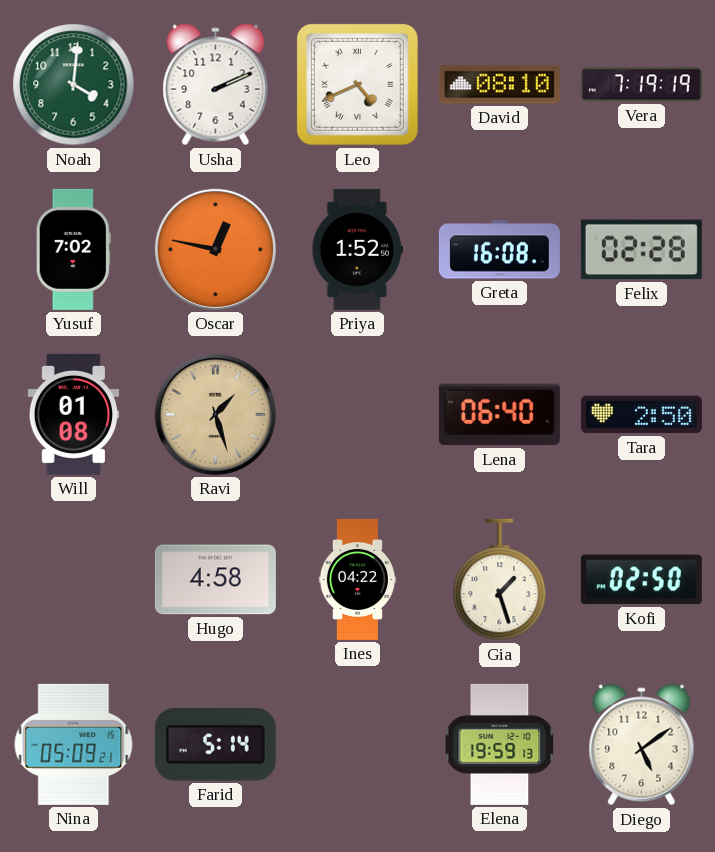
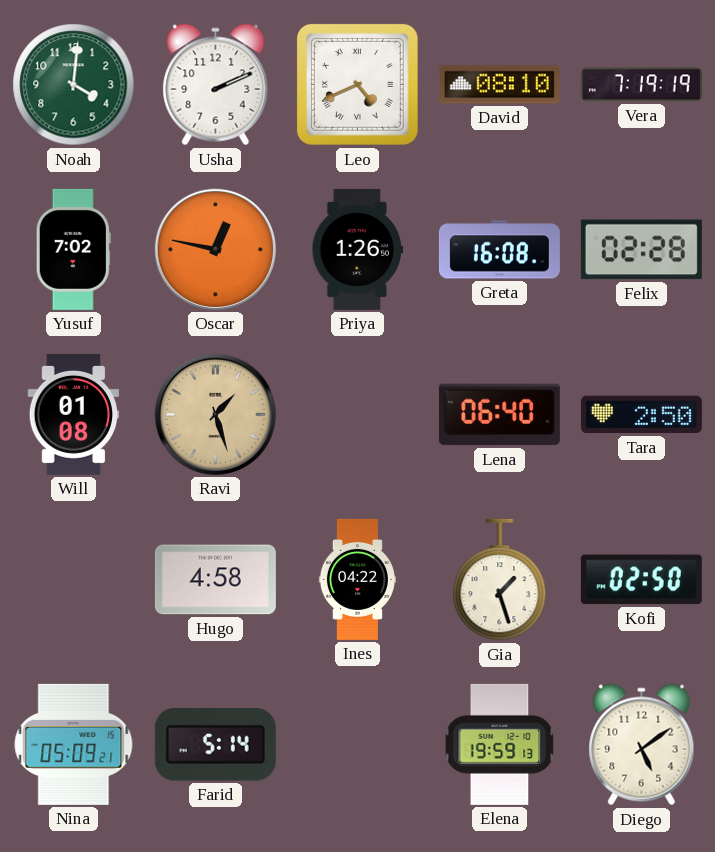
Priya: 1:52 -> 1:26 (358, 249)
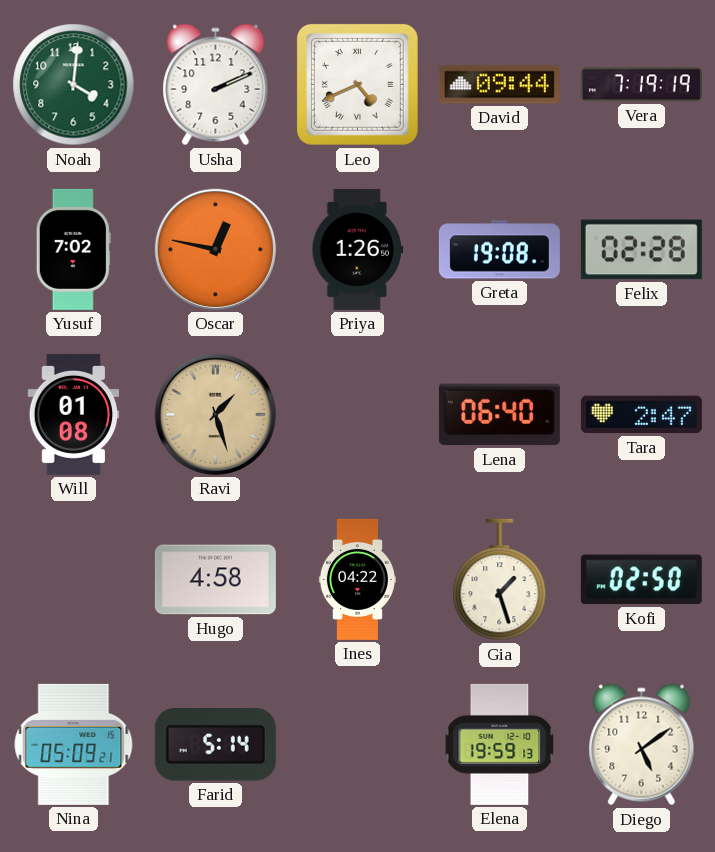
David: 08:10 -> 09:44 (499, 85)
Greta: 16:08 -> 19:08 (499, 250)
Tara: 2:50 -> 2:47 (641, 415)
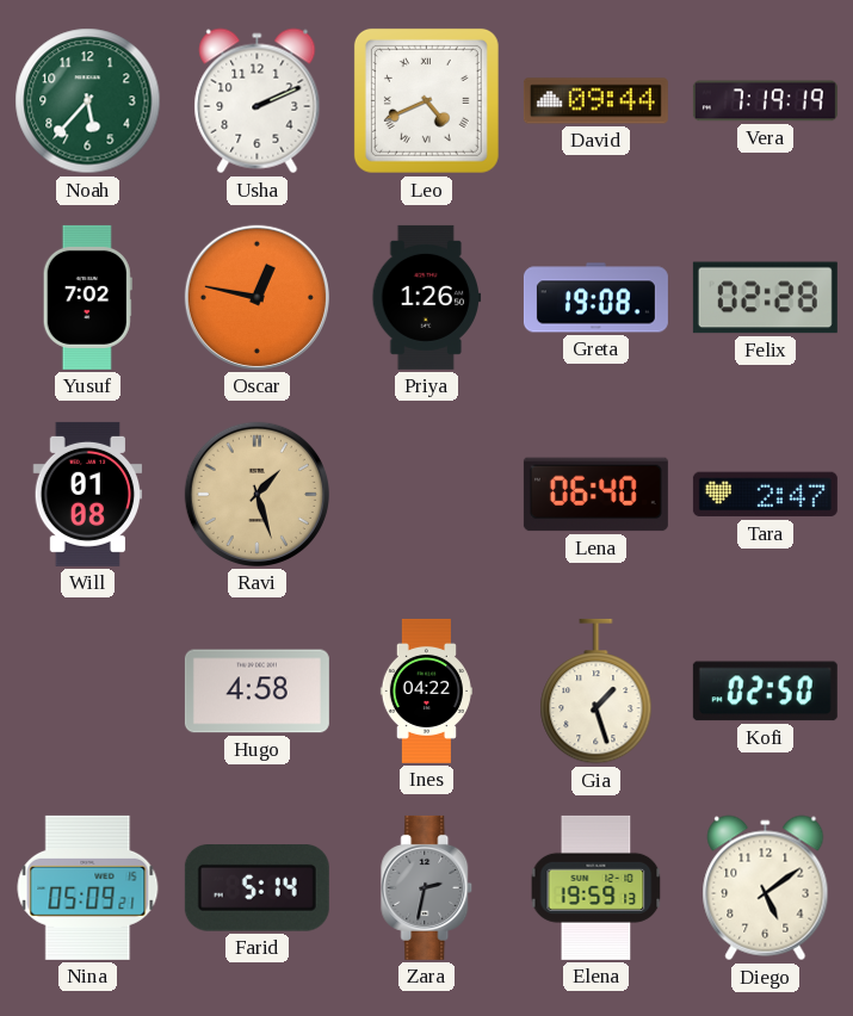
Noah: 4:01 -> 5:37 (88, 101)
Zara: none -> 2:32 (427, 887)
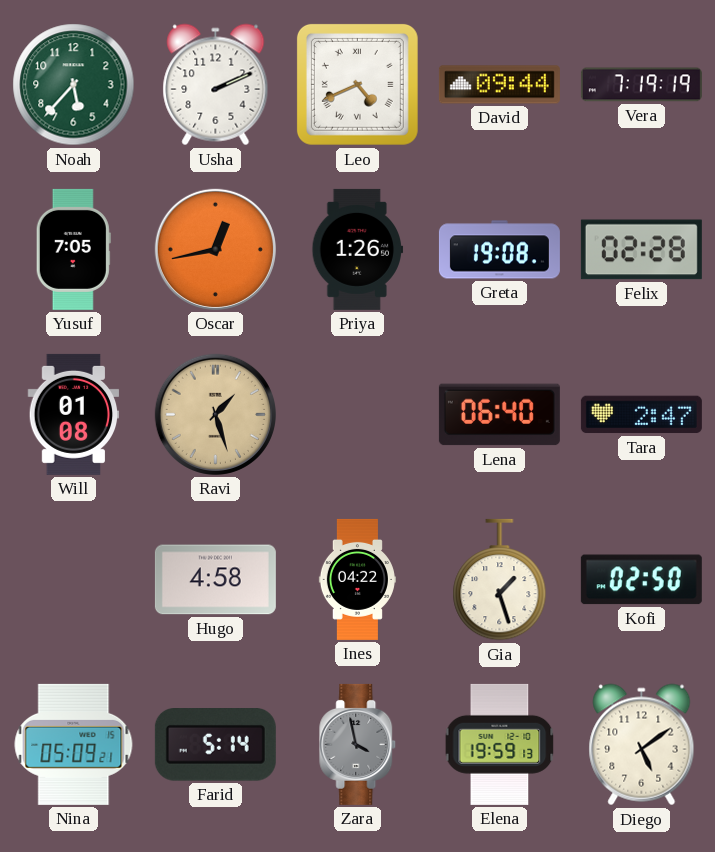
Yusuf: 7:02 -> 7:05 (73, 249)
Oscar: 12:47 -> 12:43 (215, 249)
Zara: 2:32 -> 3:58 (358, 744)
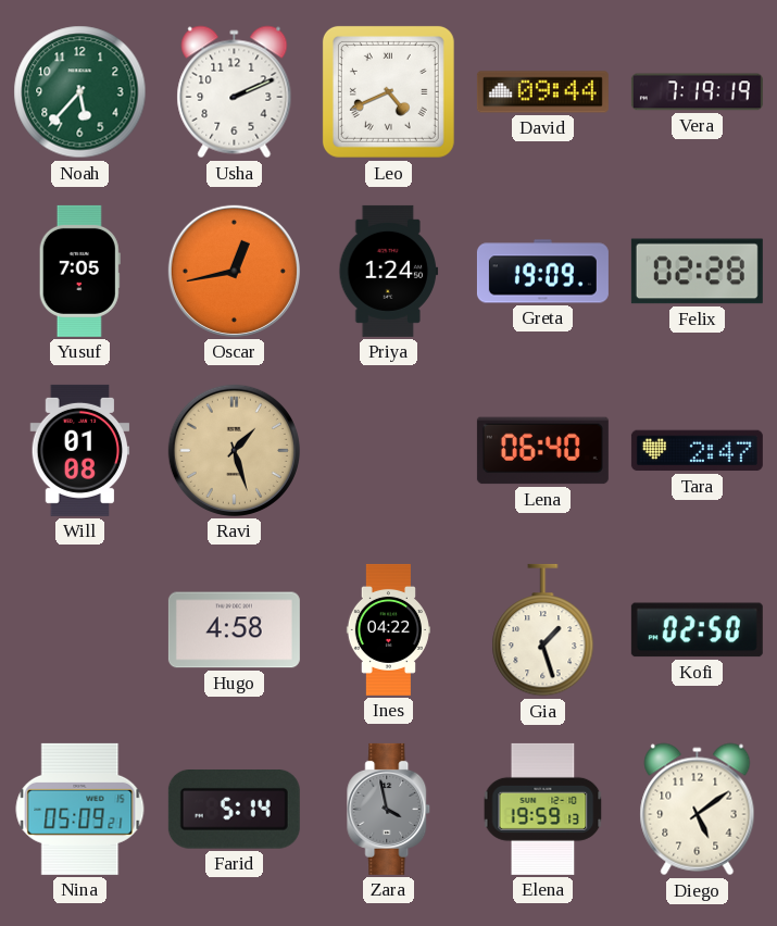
Priya: 1:26 -> 1:24 (389, 271)
Greta: 19:08 -> 19:09 (542, 272)
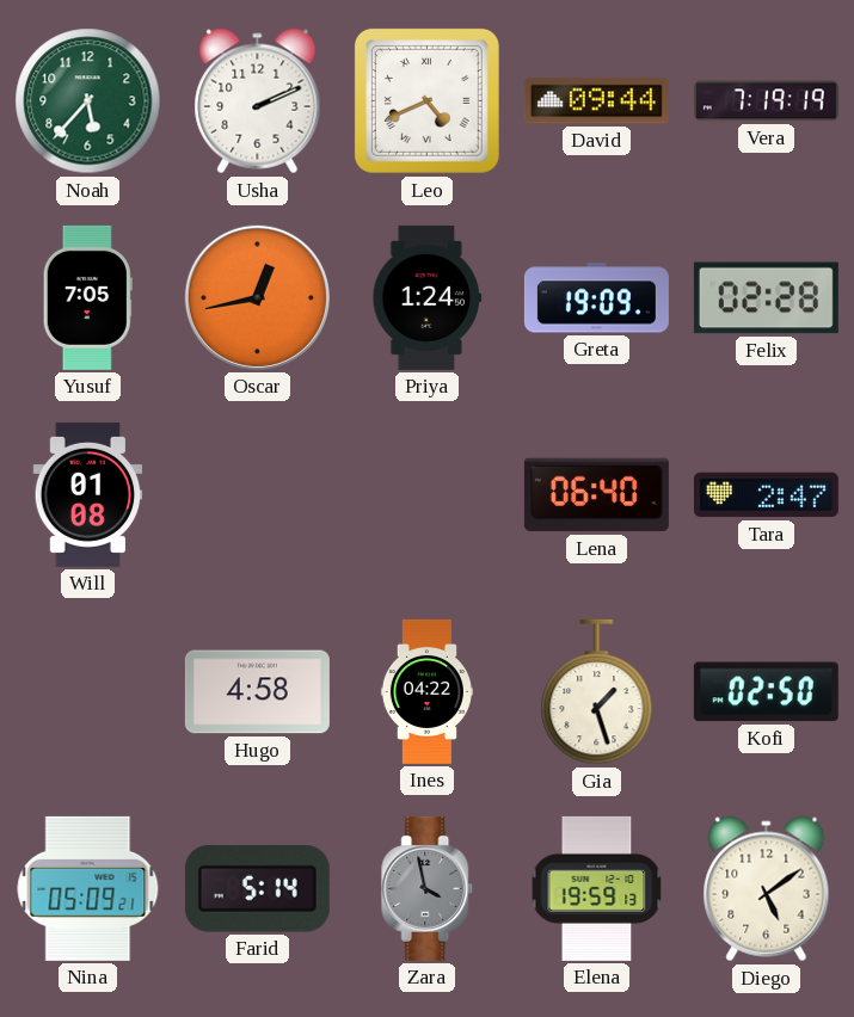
Ravi: 1:27 -> none (234, 450)
